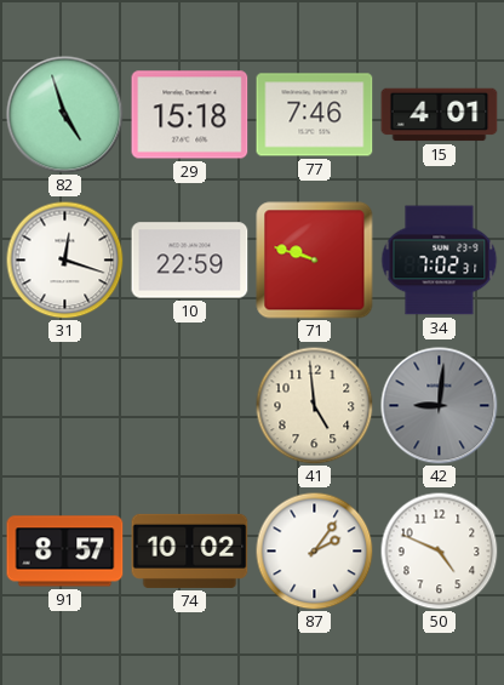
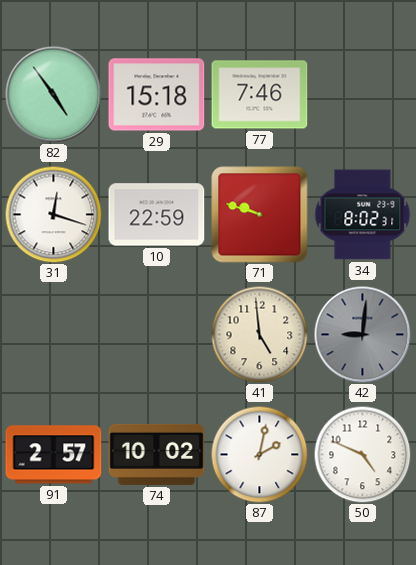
82: 4:57 -> 4:54 (54, 95)
15: 4:01 -> none (440, 115)
34: 7:02 -> 8:02 (363, 215)
91: 8:57 -> 2:57 (54, 455)
87: 2:06 -> 2:02 (259, 454)
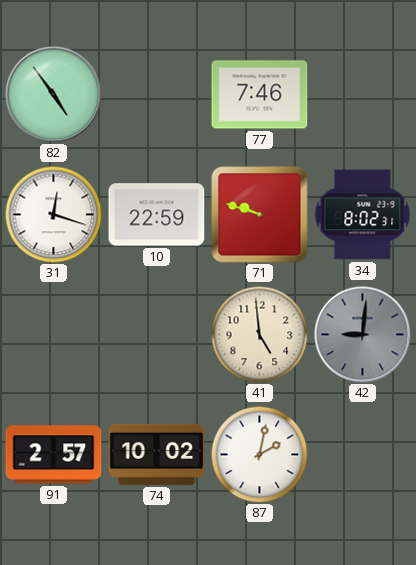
29: 15:18 -> none (157, 95)
50: 4:49 -> none (362, 454)
